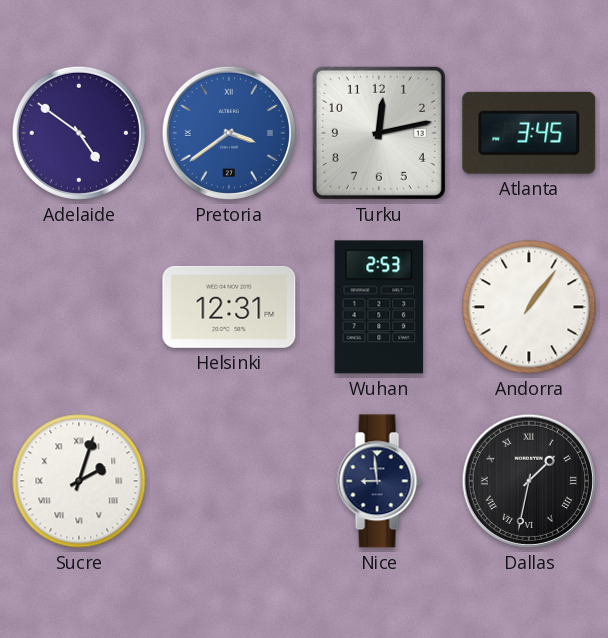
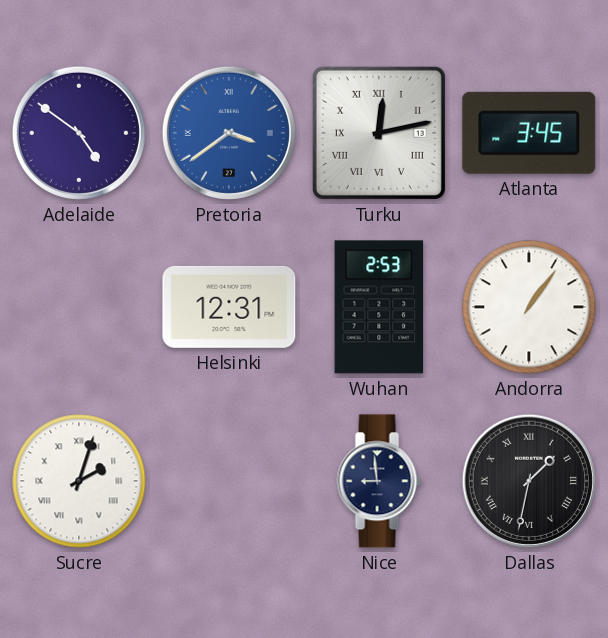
Turku numerals: Arabic -> Roman (379, 133)
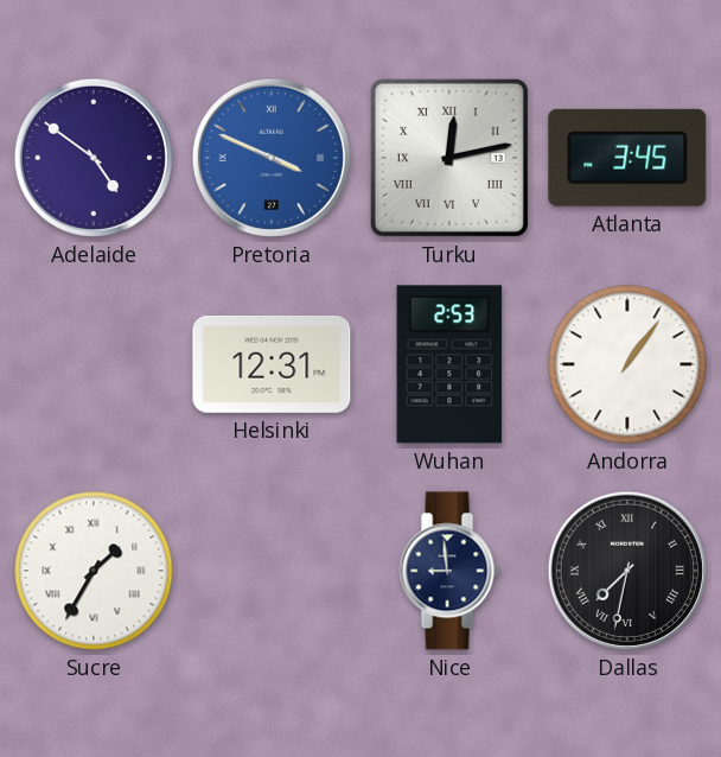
Pretoria: 3:39 -> 3:49 (272, 158)
Sucre: 2:03 -> 1:35 (94, 571)
Dallas: 1:32 -> 7:32 (627, 571)
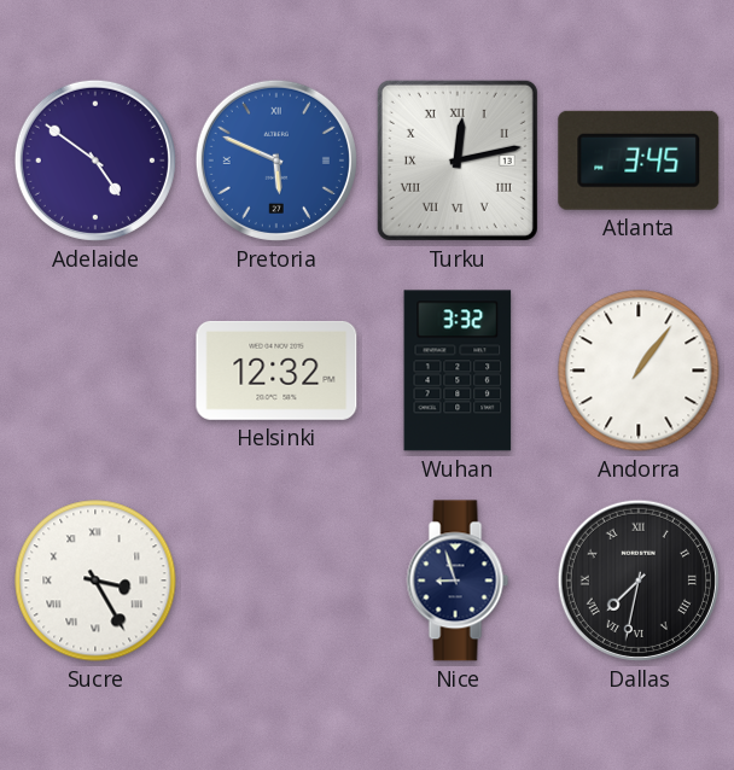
Pretoria: 3:49 -> 5:49 (276, 161)
Helsinki: 12:31 -> 12:32 (276, 371)
Wuhan: 2:53 -> 3:32 (458, 371)
Sucre: 1:35 -> 3:25 (95, 581)
Nice: 8:59 -> 8:57 (458, 581)
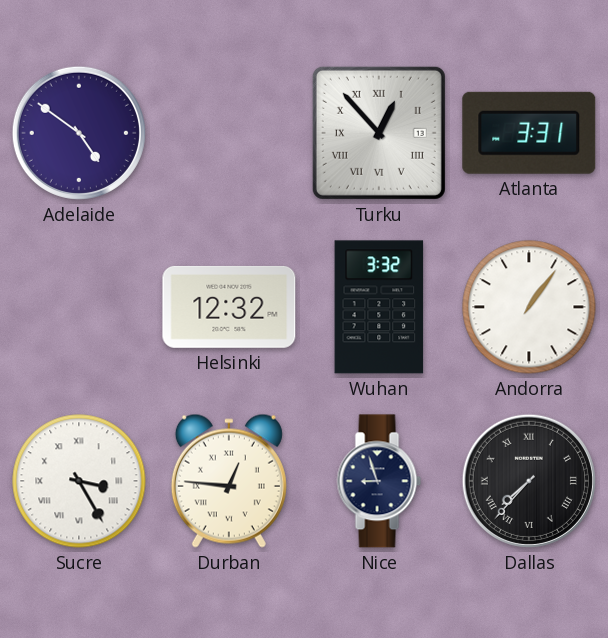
Pretoria: 5:49 -> none (276, 161)
Turku: 12:13 -> 12:53 (379, 133)
Atlanta: 3:45 -> 3:31 (529, 133)
Durban: none -> 12:46 (229, 481)
Dallas: 7:32 -> 7:37 (529, 481)
